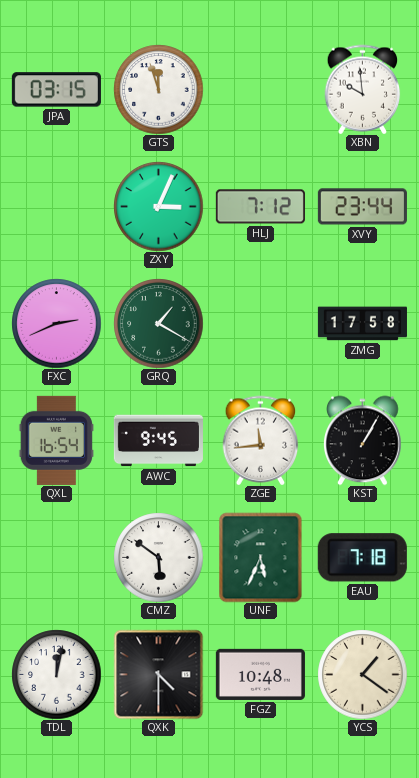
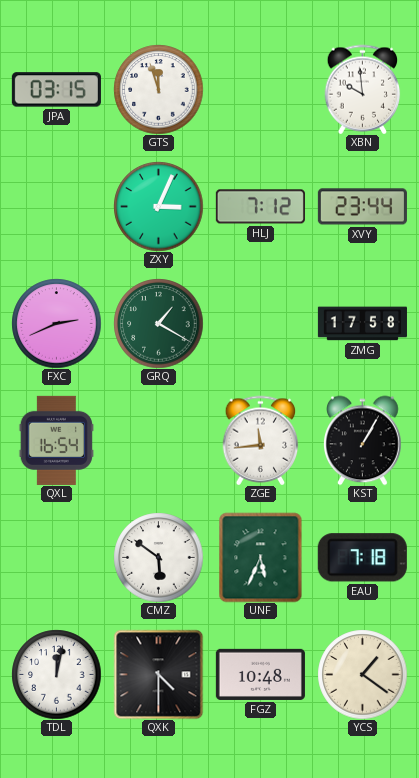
AWC: 9:45 -> none (158, 441)
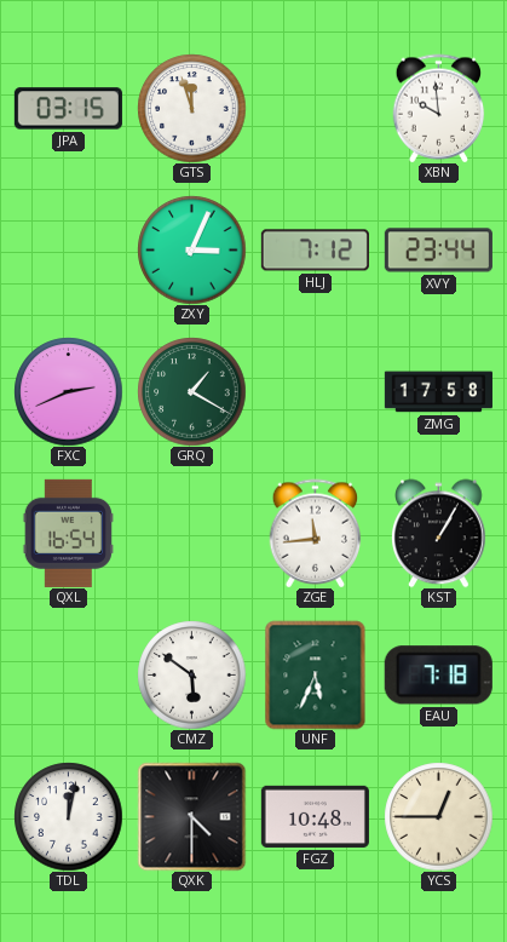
YCS: 1:21 -> 12:45 (438, 816)
